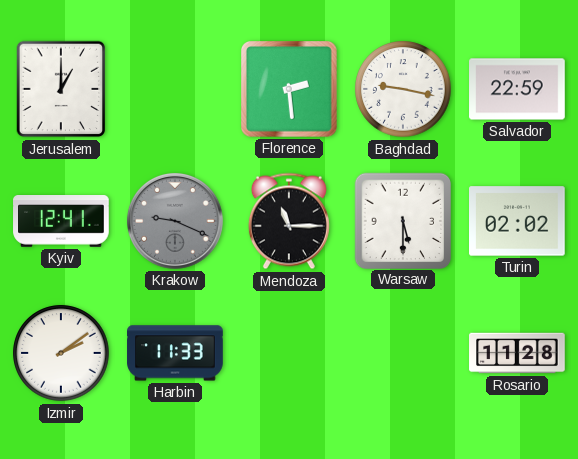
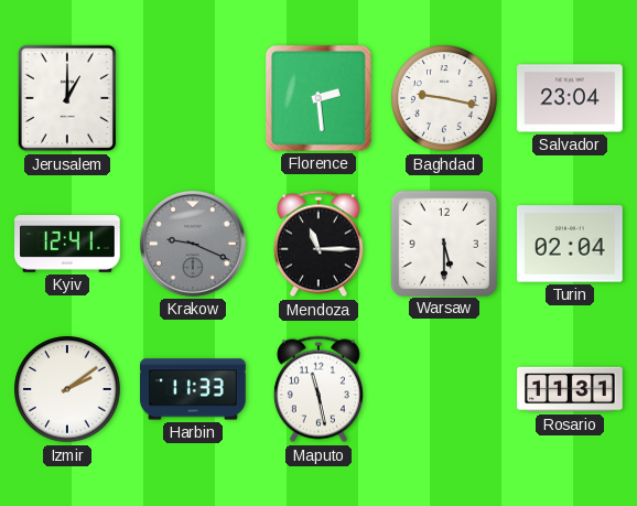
Salvador: 22:59 -> 23:04 (570, 98)
Turin: 02:02 -> 02:04 (571, 244)
Maputo: none -> 11:28 (318, 389)
Rosario: 11:28 -> 11:31 (570, 389)
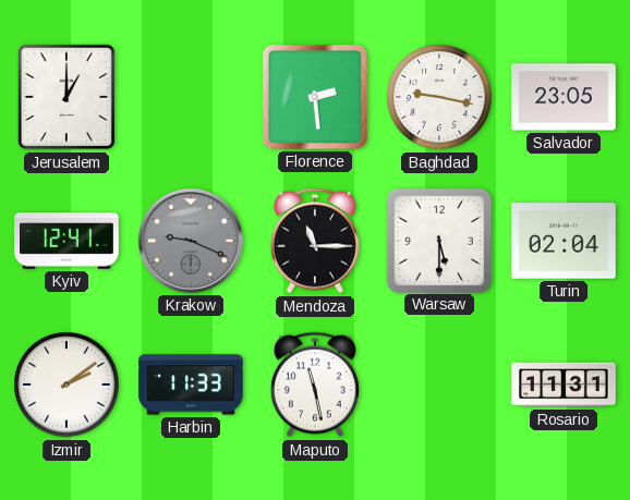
Salvador: 23:04 -> 23:05 (564, 97)
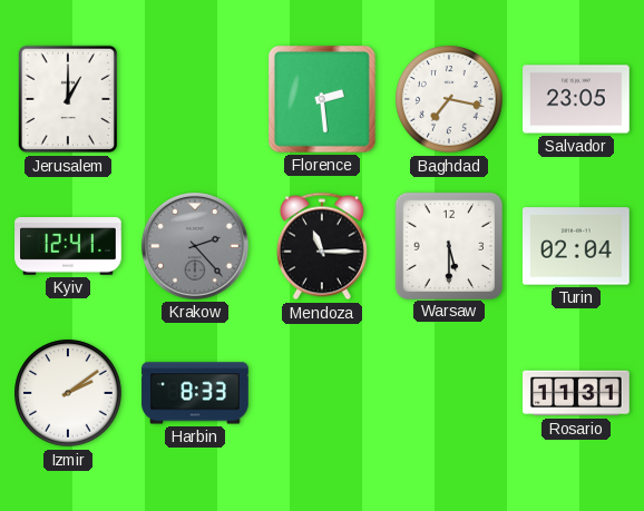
Baghdad: 9:17 -> 7:17 (449, 99)
Krakow: 9:19 -> 2:23 (195, 246)
Harbin: 11:33 -> 8:33 (195, 393)
Maputo: 11:28 -> none (315, 385)
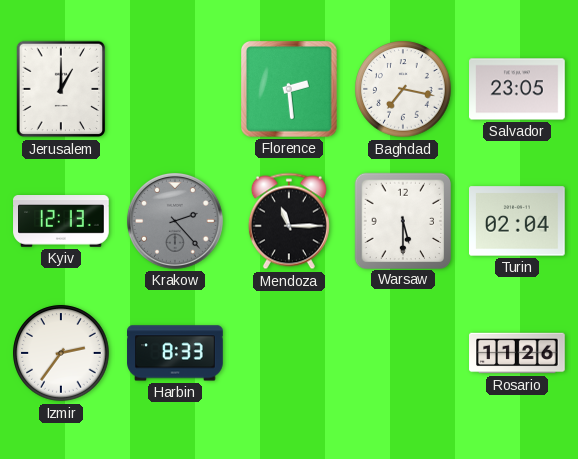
Kyiv: 12:41 -> 12:13 (61, 222)
Izmir: 2:09 -> 2:36 (61, 353)
Rosario: 11:31 -> 11:26 (517, 353)
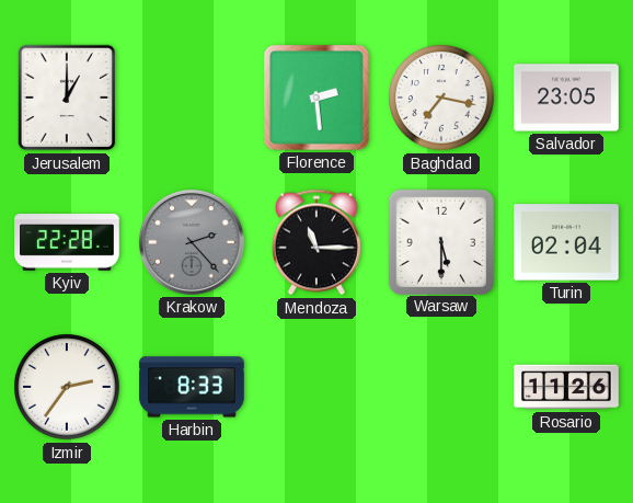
Kyiv: 12:13 -> 22:28 (67, 243)
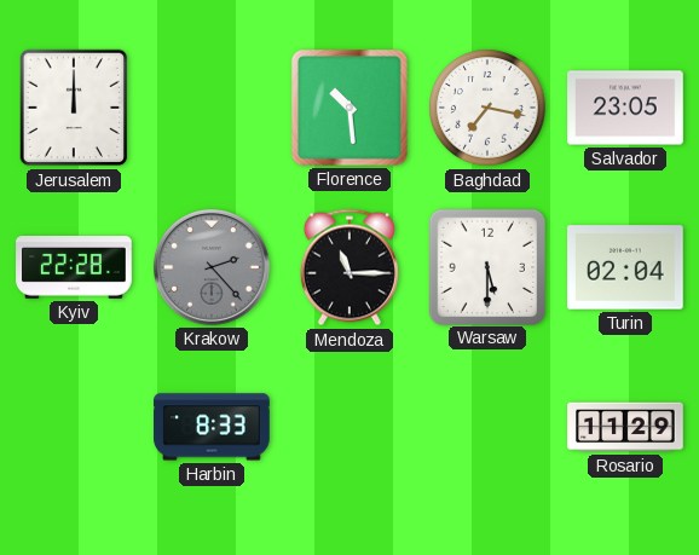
Jerusalem: 1:00 -> 12:00 (74, 108)
Florence: 2:29 -> 10:29 (351, 109)
Izmir: 2:36 -> none (67, 387)
Rosario: 11:26 -> 11:29 (625, 427)
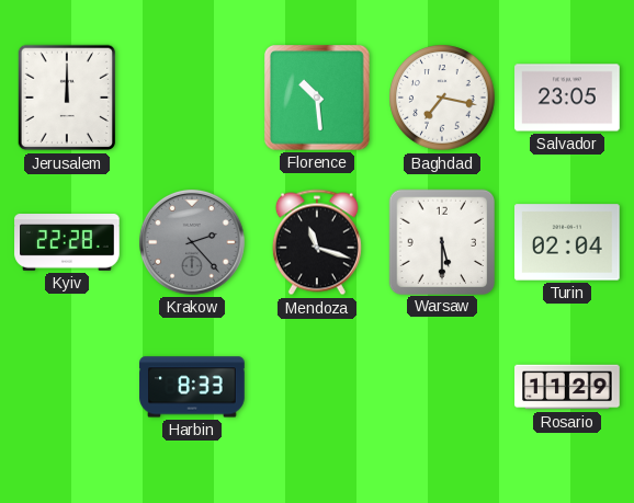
Mendoza: 11:15 -> 11:18 (317, 242)
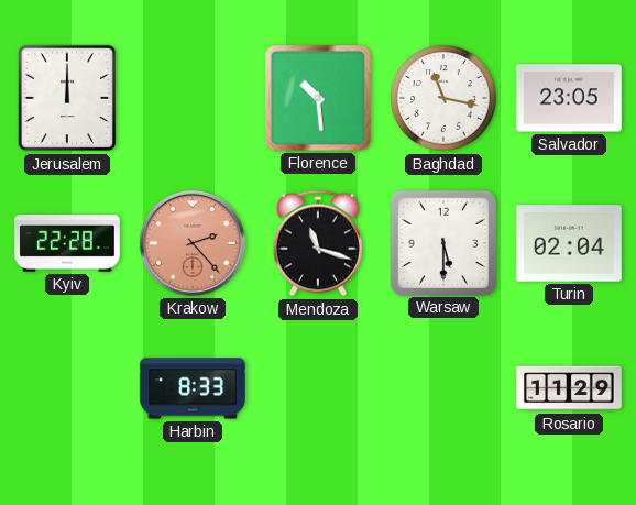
Baghdad: 7:17 -> 11:17 (443, 98)
Krakow dial: grey -> salmon (193, 243)
